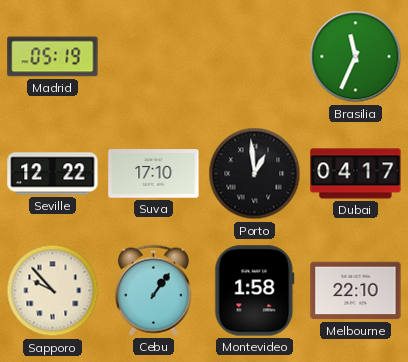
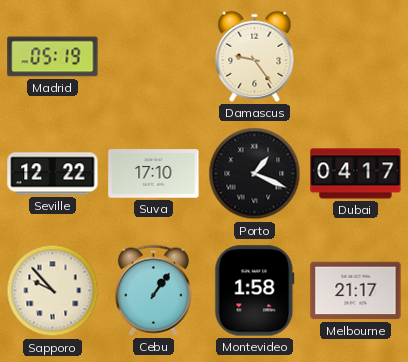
Damascus: none -> 9:24 (255, 56)
Brasilia: 11:34 -> none (356, 57)
Porto: 12:59 -> 1:19 (255, 174)
Melbourne: 22:10 -> 21:17 (356, 291)
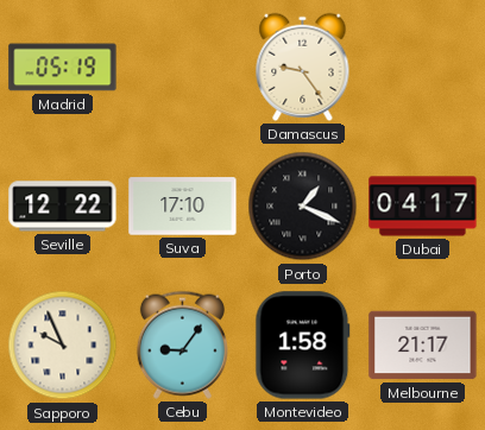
Sapporo: 9:53 -> 9:56 (63, 346)
Cebu: 1:06 -> 9:06 (182, 344)
